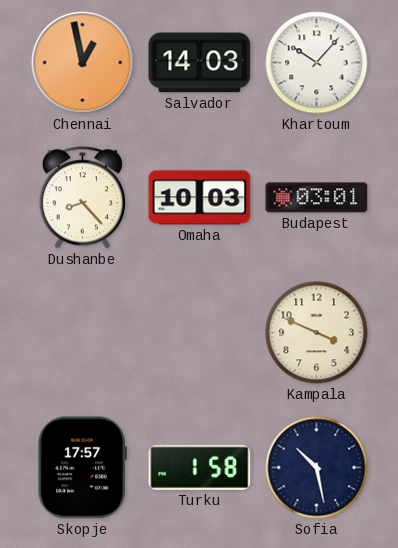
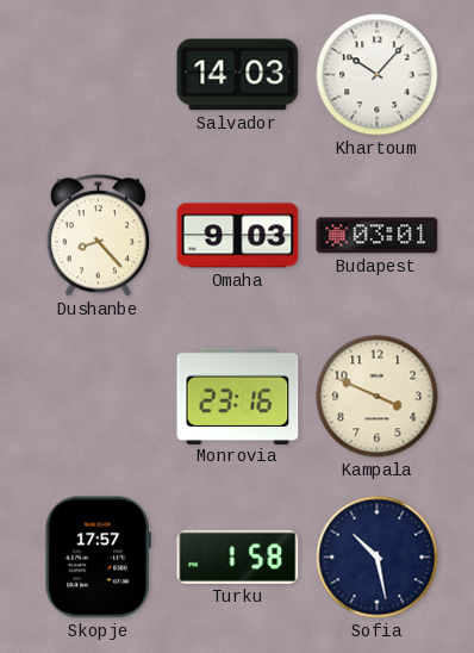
Chennai: 12:58 -> none (83, 63)
Omaha: 10:03 -> 9:03 (238, 236)
Monrovia: none -> 23:16 (238, 396)
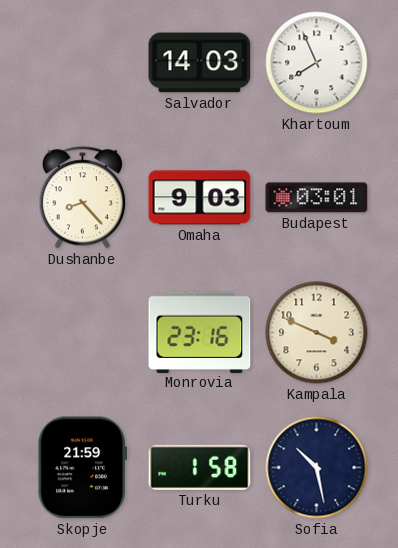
Khartoum: 10:07 -> 7:56 (317, 63)
Skopje: 17:57 -> 21:59 (82, 468)
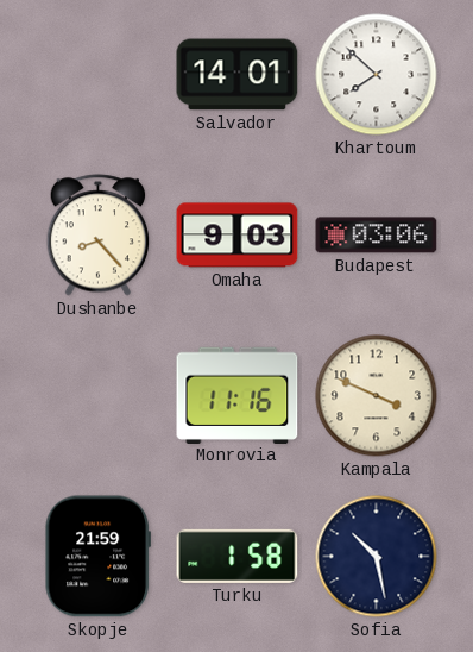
Salvador: 14:03 -> 14:01 (238, 75)
Khartoum: 7:56 -> 7:52 (377, 75)
Budapest: 03:01 -> 03:06 (377, 236)
Monrovia: 23:16 -> 11:16 (238, 395)
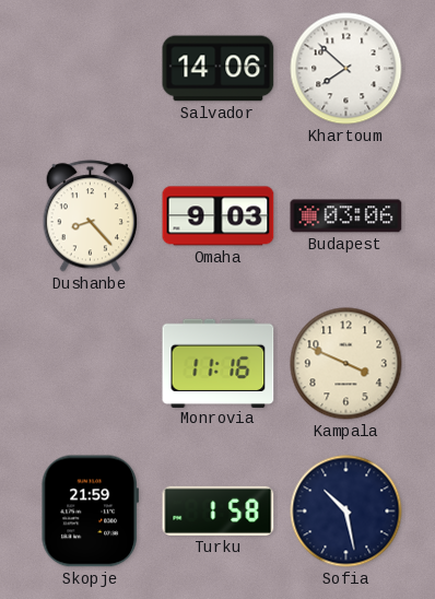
Salvador: 14:01 -> 14:06 (219, 69)
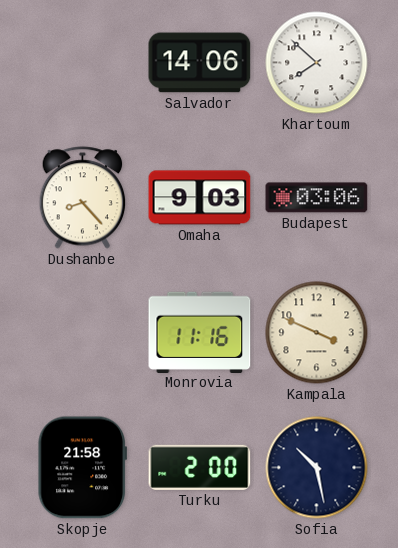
Skopje: 21:59 -> 21:58 (82, 468)
Turku: 1:58 -> 2:00 (200, 467)
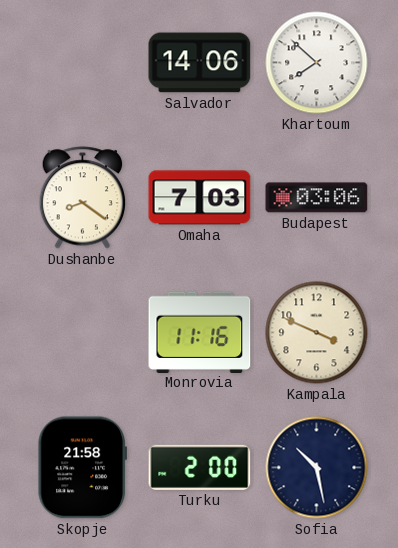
Dushanbe: 8:23 -> 8:21 (83, 198)
Omaha: 9:03 -> 7:03 (200, 198)
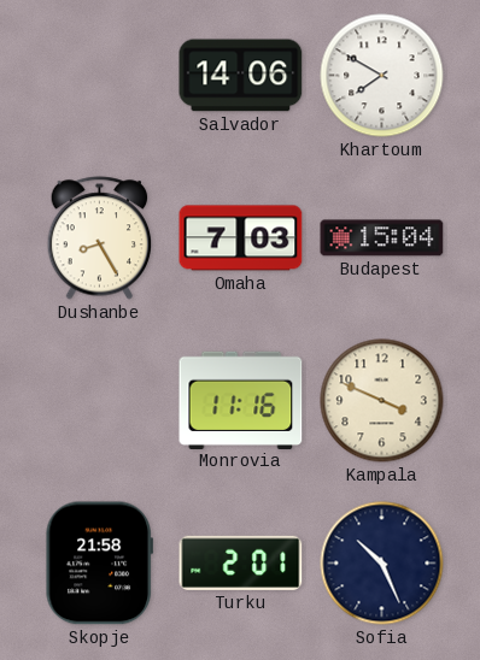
Khartoum: 7:52 -> 7:50 (382, 76)
Dushanbe: 8:21 -> 8:25 (100, 238)
Budapest: 03:06 -> 15:04 (382, 238)
Turku: 2:00 -> 2:01 (241, 562)
Sofia: 10:28 -> 10:26 (382, 564)
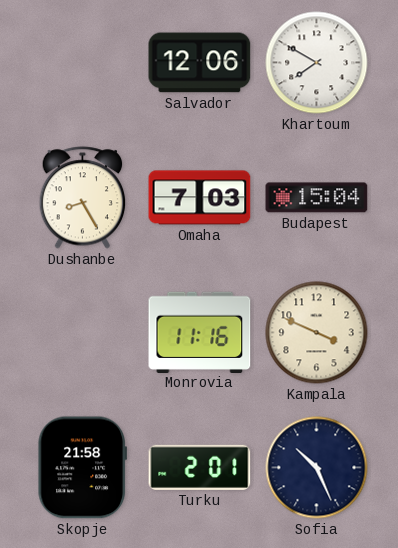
Salvador: 14:06 -> 12:06 (200, 63)
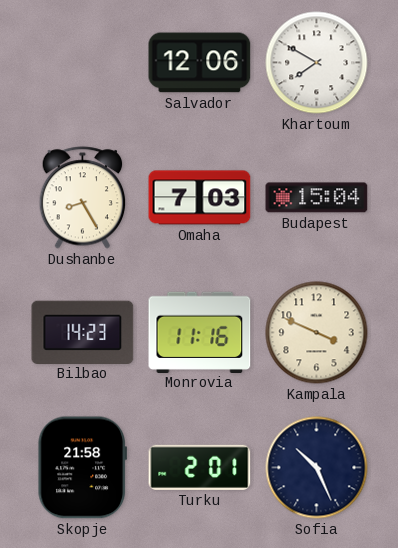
Bilbao: none -> 14:23 (83, 332)
